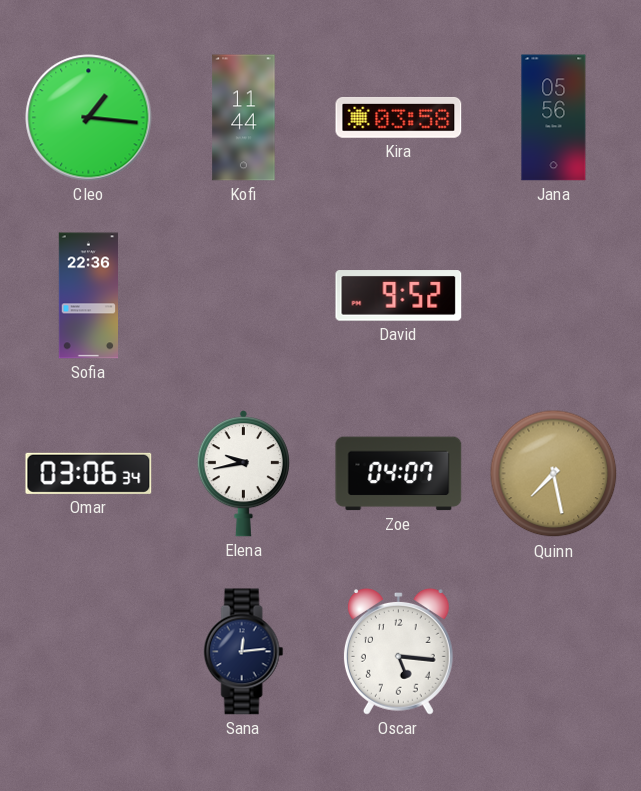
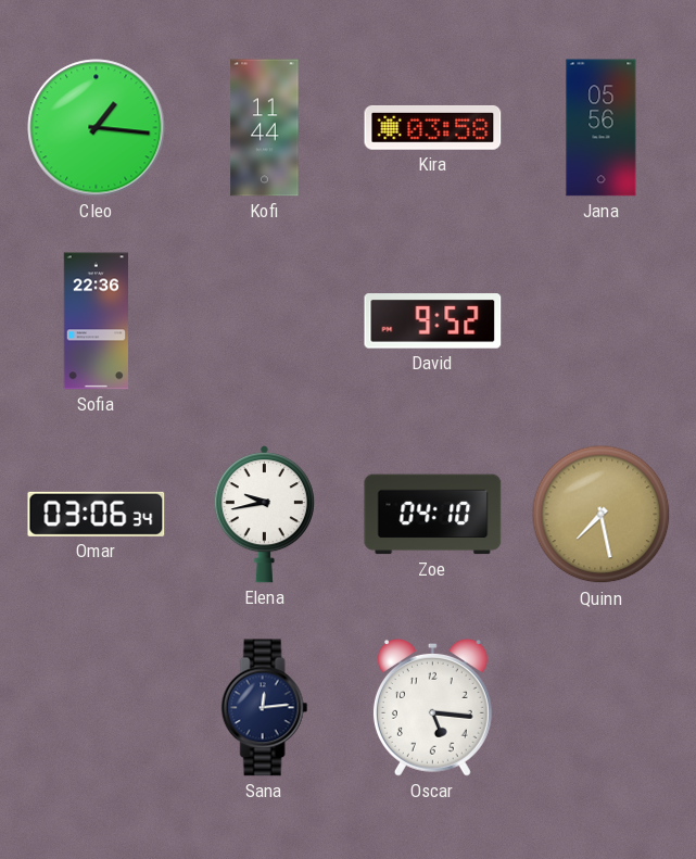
Zoe: 04:07 -> 04:10 (433, 515)
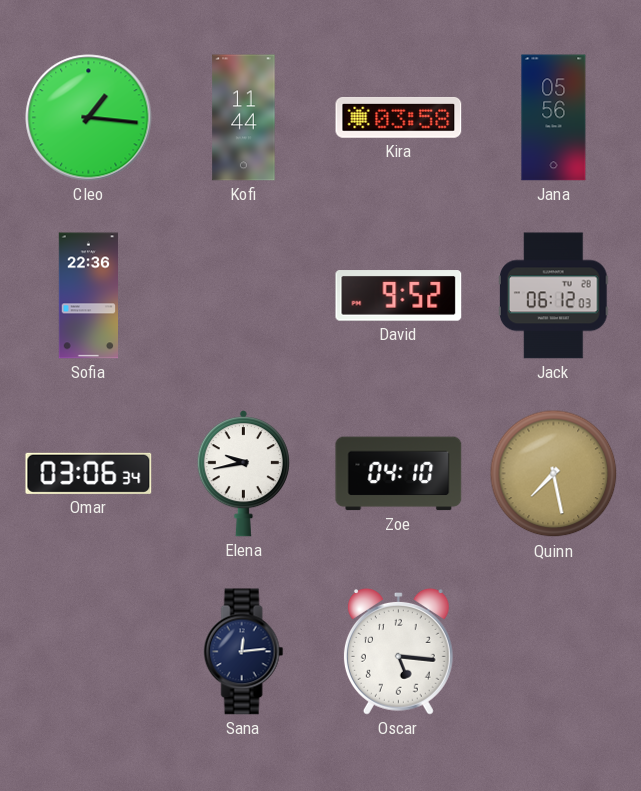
Jack: none -> 06:12 (553, 296)
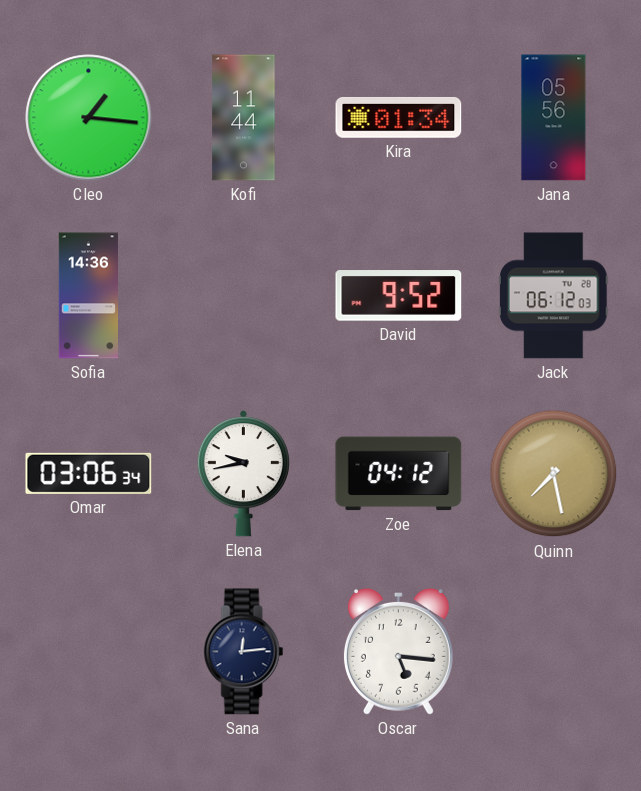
Kira: 03:58 -> 01:34 (399, 117)
Sofia: 22:36 -> 14:36 (89, 296)
Zoe: 04:10 -> 04:12 (399, 474)
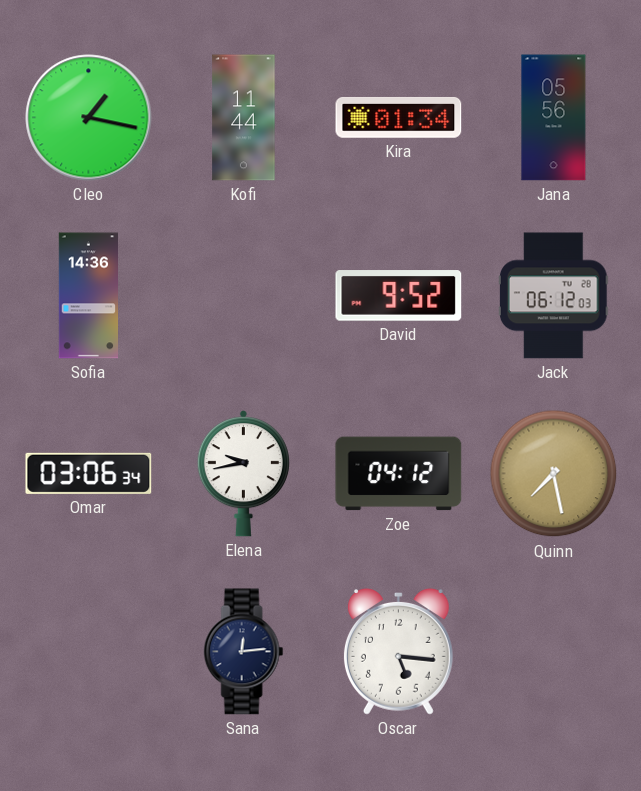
Cleo: 1:16 -> 1:17 (89, 118)
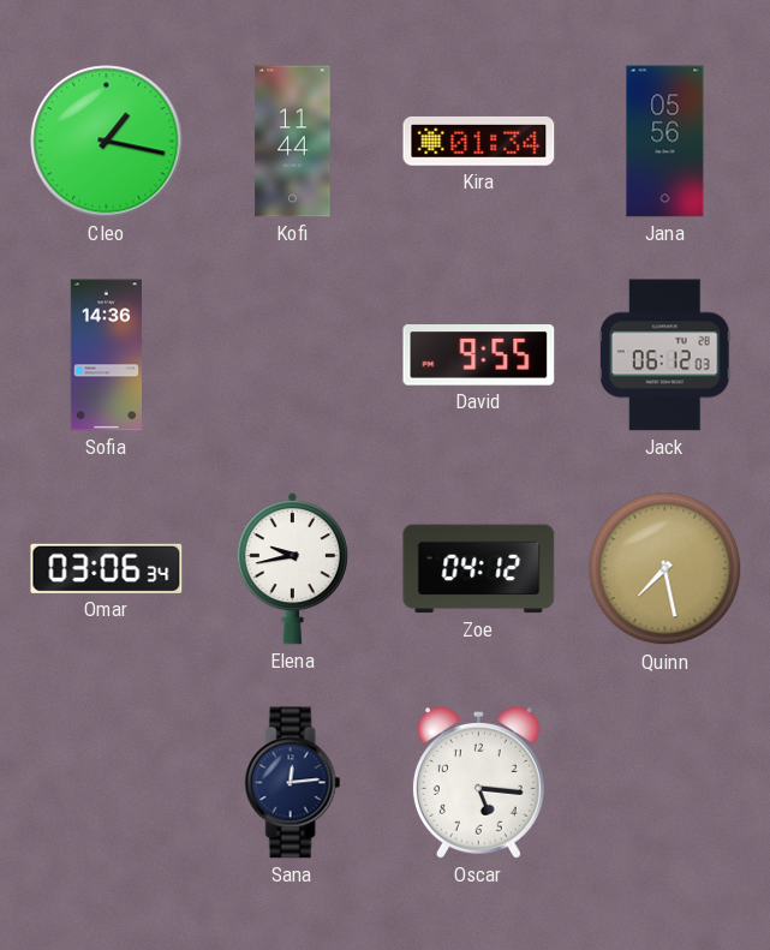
David: 9:52 -> 9:55 (479, 355)
